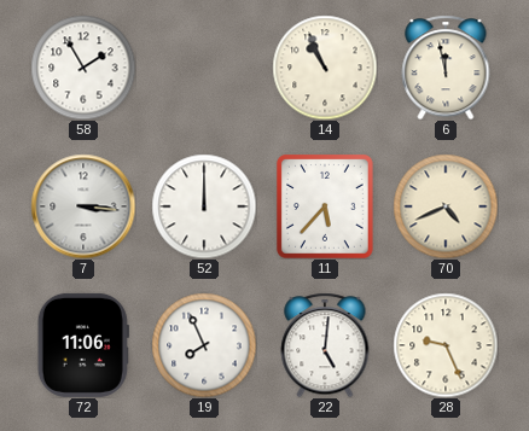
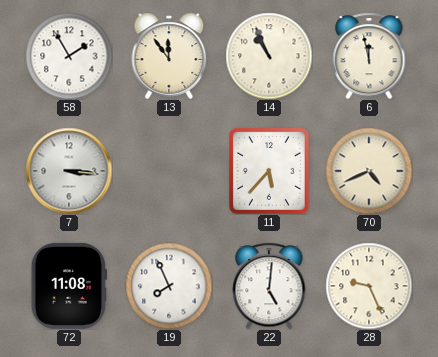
13: none -> 11:54 (169, 56)
52: 12:00 -> none (204, 206)
72: 11:06 -> 11:08 (69, 286)
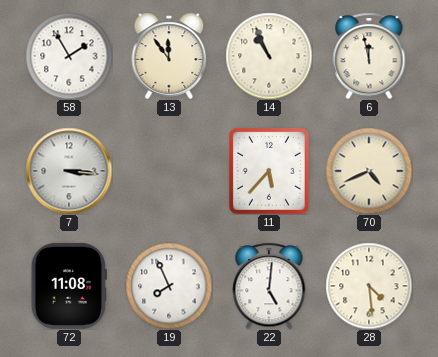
28: 9:26 -> 4:29 (369, 286)
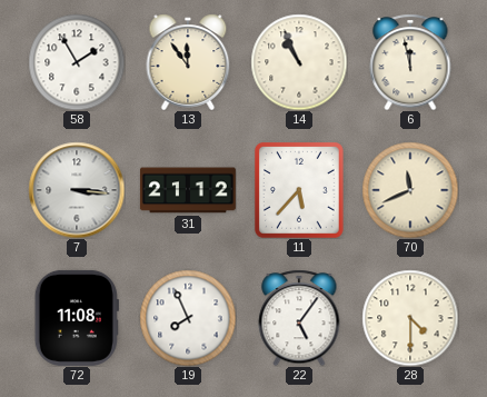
31: none -> 21:12 (188, 190)
70: 4:41 -> 11:41 (410, 190)
22: 5:01 -> 5:06 (299, 318)
28: 4:29 -> 4:30 (410, 318)
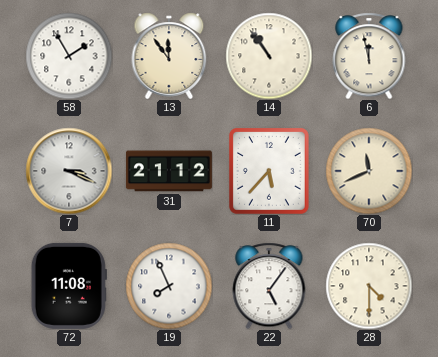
14: 10:56 -> 10:54 (269, 56)
7: 3:16 -> 3:19 (69, 171)
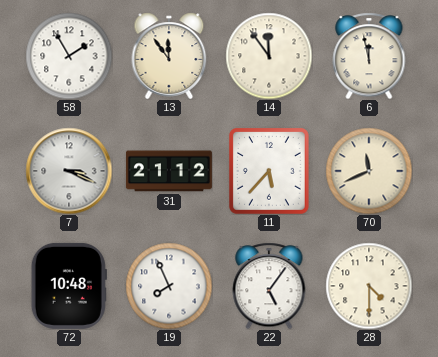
14: 10:54 -> 11:54 (269, 56)
72: 11:08 -> 10:48 (69, 286)
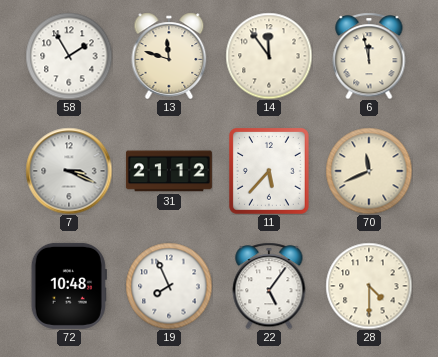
13: 11:54 -> 11:48 (169, 56)
